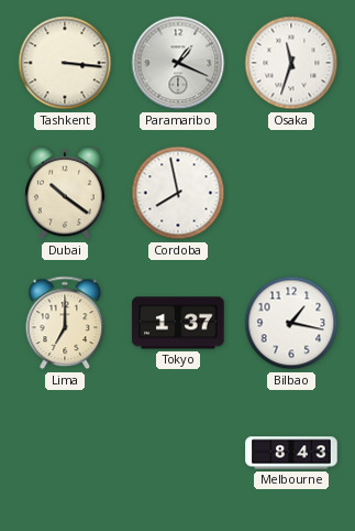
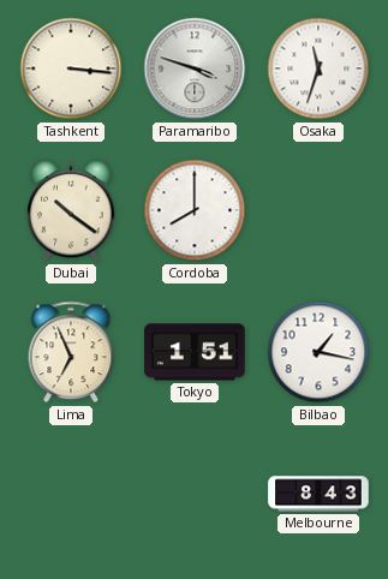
Paramaribo: 1:19 -> 3:48 (195, 68)
Cordoba: 7:58 -> 8:00 (195, 210)
Lima: 7:00 -> 6:56 (71, 352)
Tokyo: 1:37 -> 1:51 (195, 352)
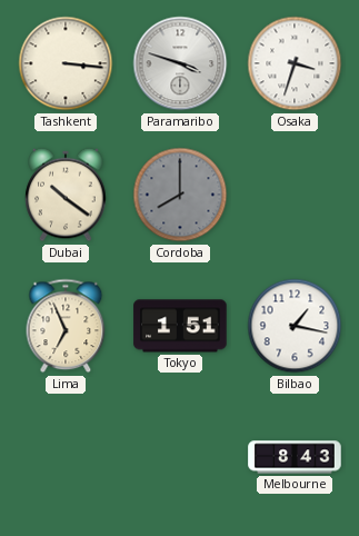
Osaka: 11:33 -> 3:33 (295, 63)
Cordoba dial: white -> grey (180, 195)
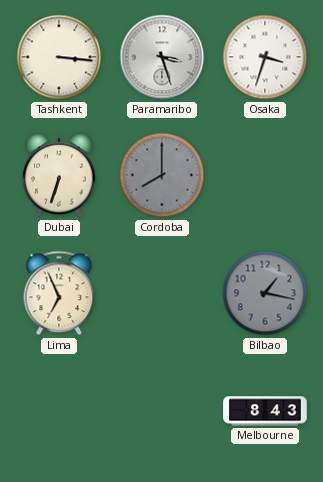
Paramaribo: 3:48 -> 3:27 (162, 57)
Dubai: 10:21 -> 6:33 (59, 175)
Tokyo: 1:51 -> none (180, 326)
Bilbao dial: white -> grey (265, 293)
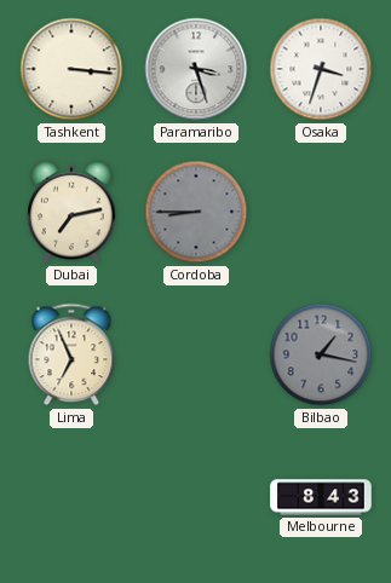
Dubai: 6:33 -> 7:13 (71, 212)
Cordoba: 8:00 -> 8:45 (196, 212)
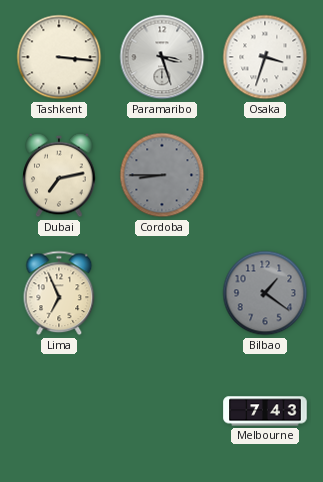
Bilbao: 1:17 -> 1:21 (265, 293)
Melbourne: 8:43 -> 7:43 (265, 411)
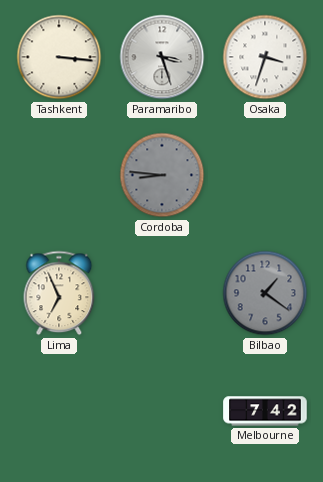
Dubai: 7:13 -> none (59, 175)
Cordoba: 8:45 -> 8:46 (162, 175)
Melbourne: 7:43 -> 7:42 (265, 411)
